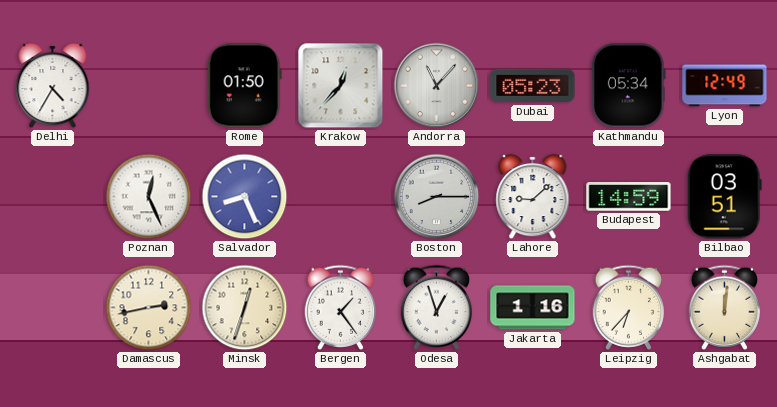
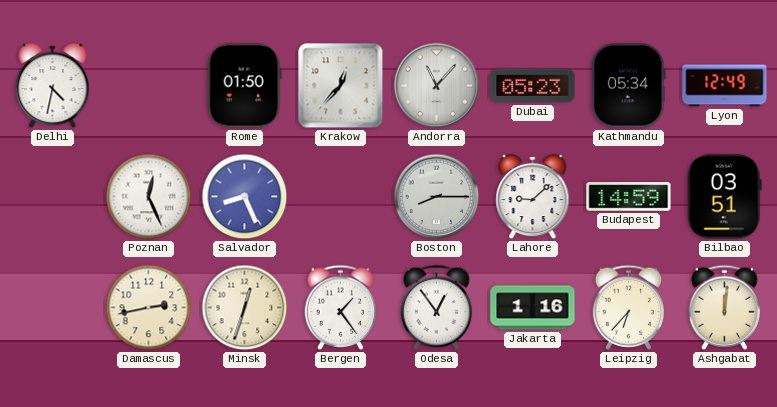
Delhi: 4:35 -> 4:32 (53, 86)
Odesa: 12:57 -> 12:54 (437, 307)
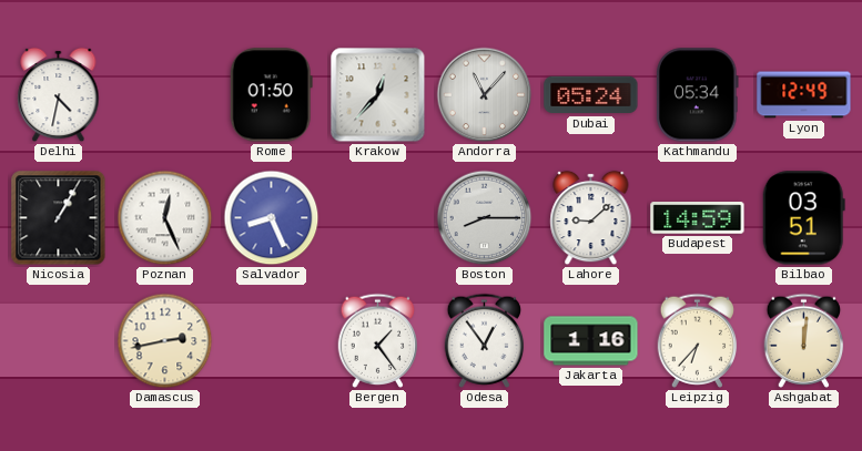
Dubai: 05:23 -> 05:24 (591, 95)
Nicosia: none -> 1:05 (59, 218)
Minsk: 12:33 -> none (245, 308)
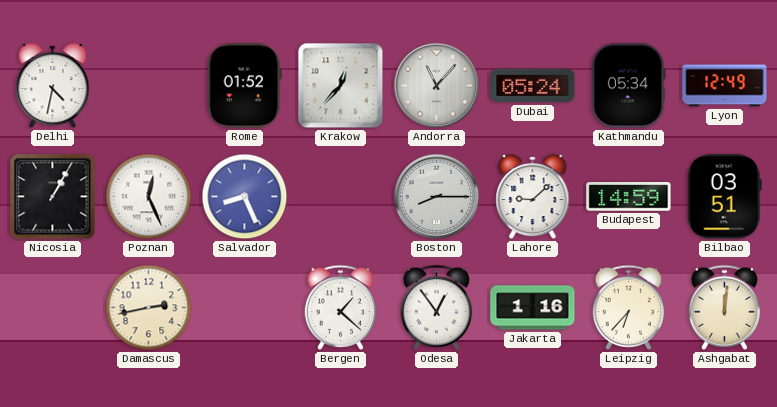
Rome: 01:50 -> 01:52 (244, 86)
Bergen: 1:24 -> 1:22 (341, 307)
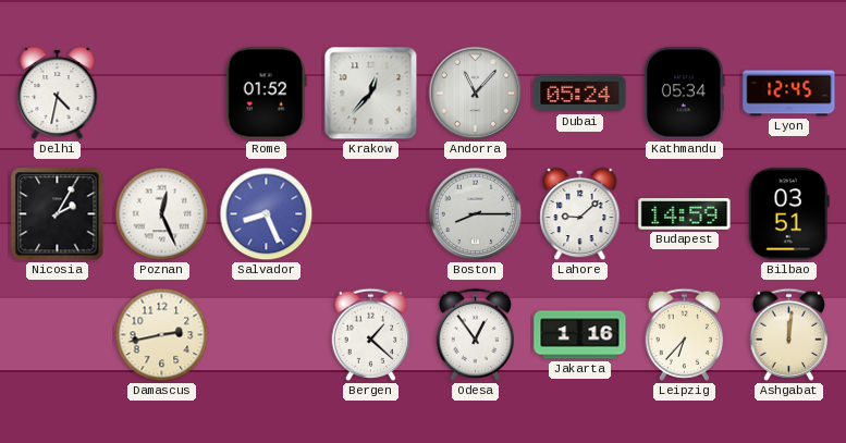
Lyon: 12:49 -> 12:45 (789, 94)
Nicosia: 1:05 -> 2:05 (58, 214)
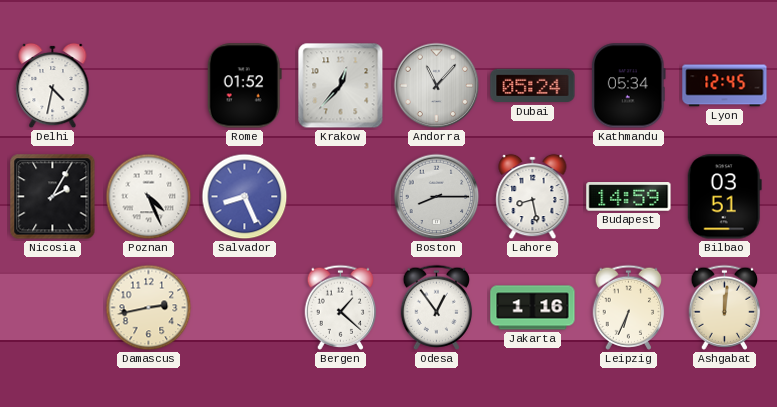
Poznan: 12:26 -> 4:26 (149, 197)
Lahore: 9:08 -> 8:28 (533, 197)
Leipzig: 6:37 -> 6:34 (629, 307)
